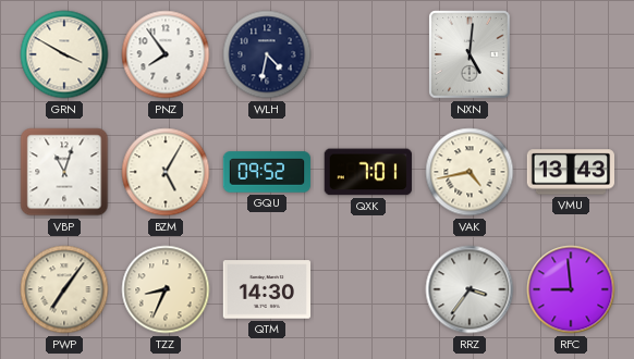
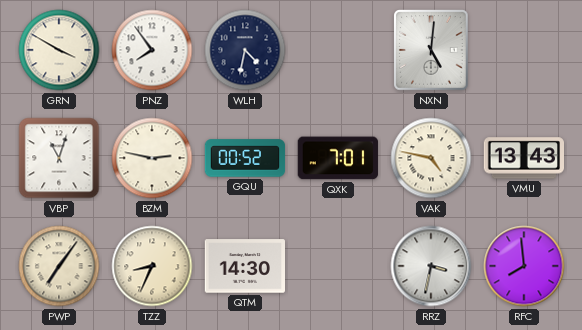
BZM: 5:05 -> 2:47 (152, 158)
GQU: 09:52 -> 00:52 (245, 158)
VAK: 4:43 -> 4:47 (431, 158)
RRZ: 3:36 -> 3:32 (431, 266)
RFC: 8:59 -> 7:59 (524, 266)
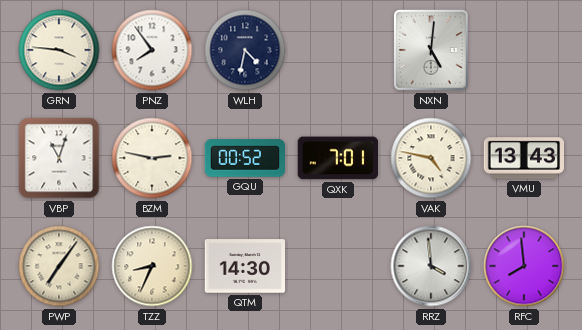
GRN: 3:50 -> 3:46 (59, 50)
RRZ: 3:32 -> 3:59 (431, 266)
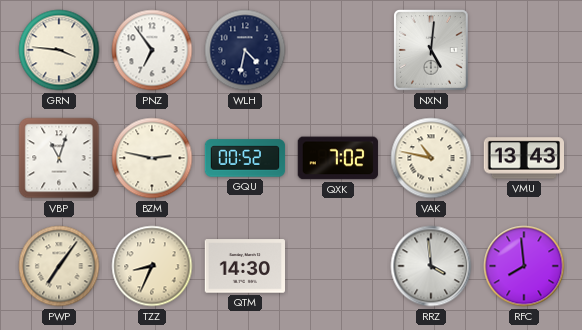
PNZ: 7:54 -> 6:54 (152, 50)
QXK: 7:01 -> 7:02 (337, 158)
VAK: 4:47 -> 10:47 (431, 158)
